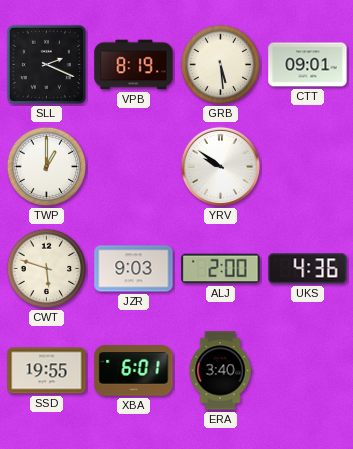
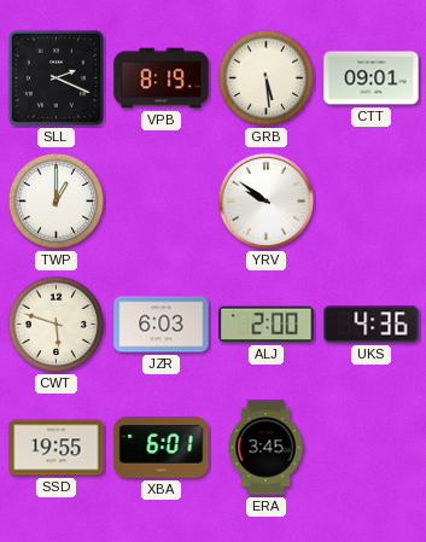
JZR: 9:03 -> 6:03 (162, 325)
ERA: 3:40 -> 3:45 (265, 448)
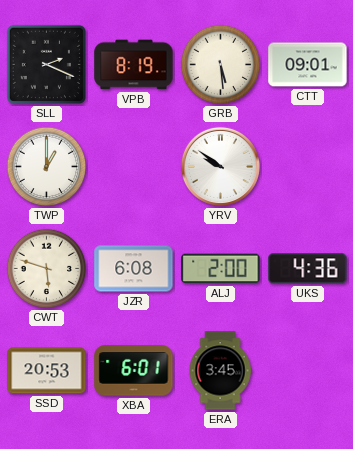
JZR: 6:03 -> 6:08 (134, 269)
SSD: 19:55 -> 20:53 (47, 371)
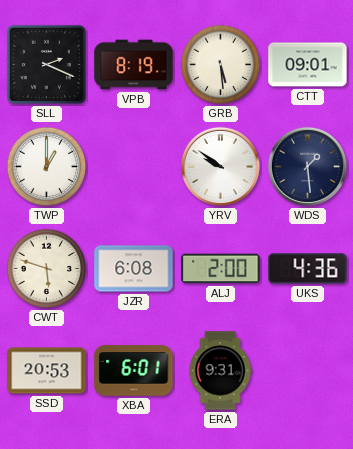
WDS: none -> 1:29 (307, 166)
ERA: 3:45 -> 9:31 (220, 371)
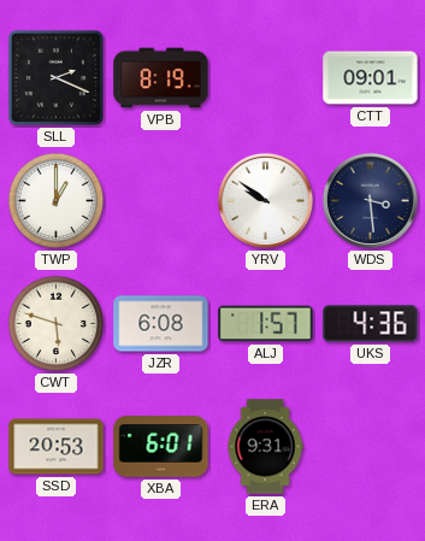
GRB: 5:29 -> none (221, 65)
WDS: 1:29 -> 3:29 (370, 200)
ALJ: 2:00 -> 1:57 (266, 324)
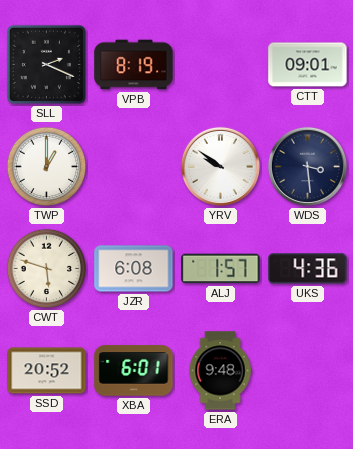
SSD: 20:53 -> 20:52 (47, 371)
ERA: 9:31 -> 9:48 (220, 371)
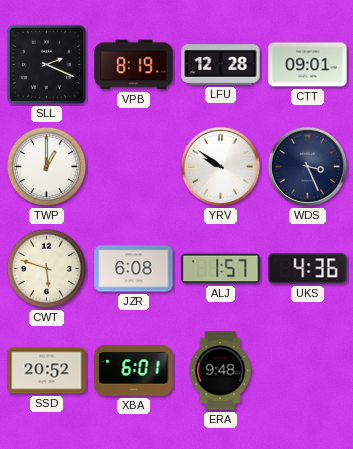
LFU: none -> 12:28 (221, 65)
WDS: 3:29 -> 3:26 (307, 166)
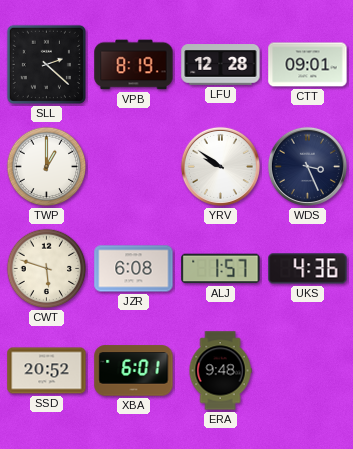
SLL: 2:19 -> 2:22 (46, 64)
